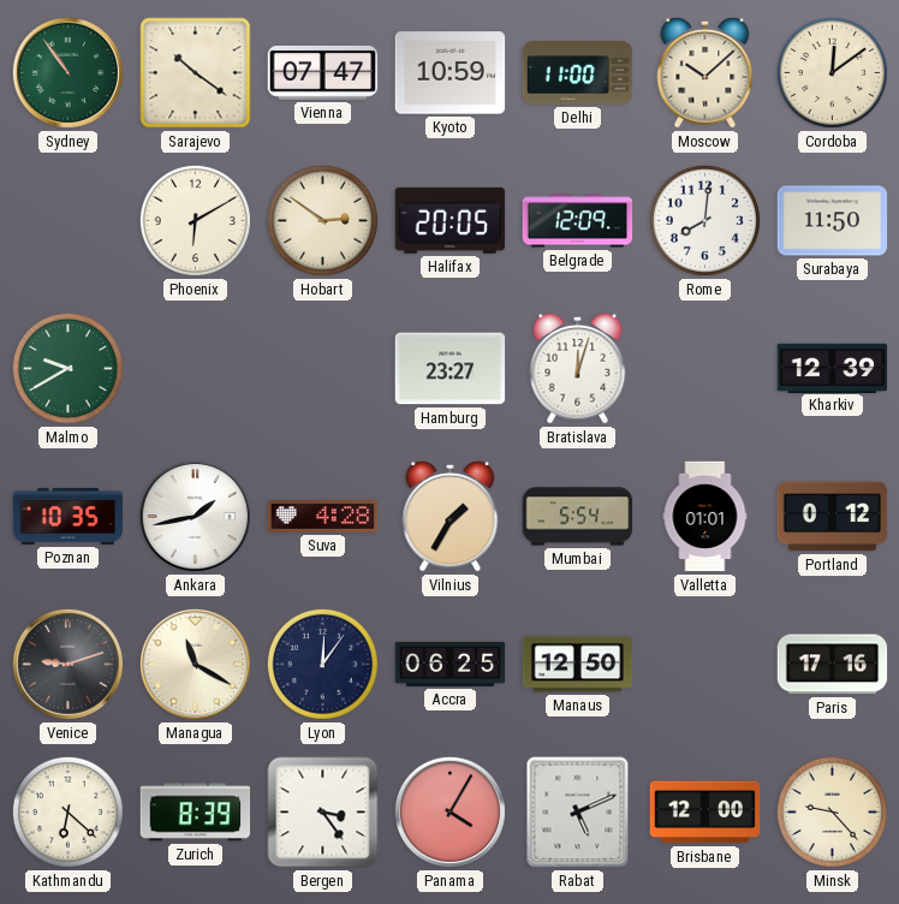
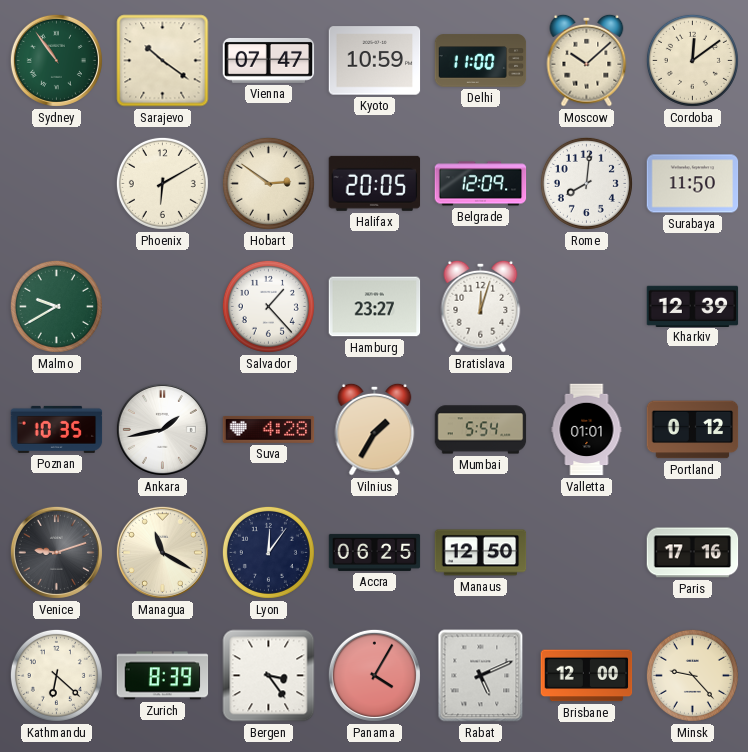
Salvador: none -> 1:23 (268, 306)
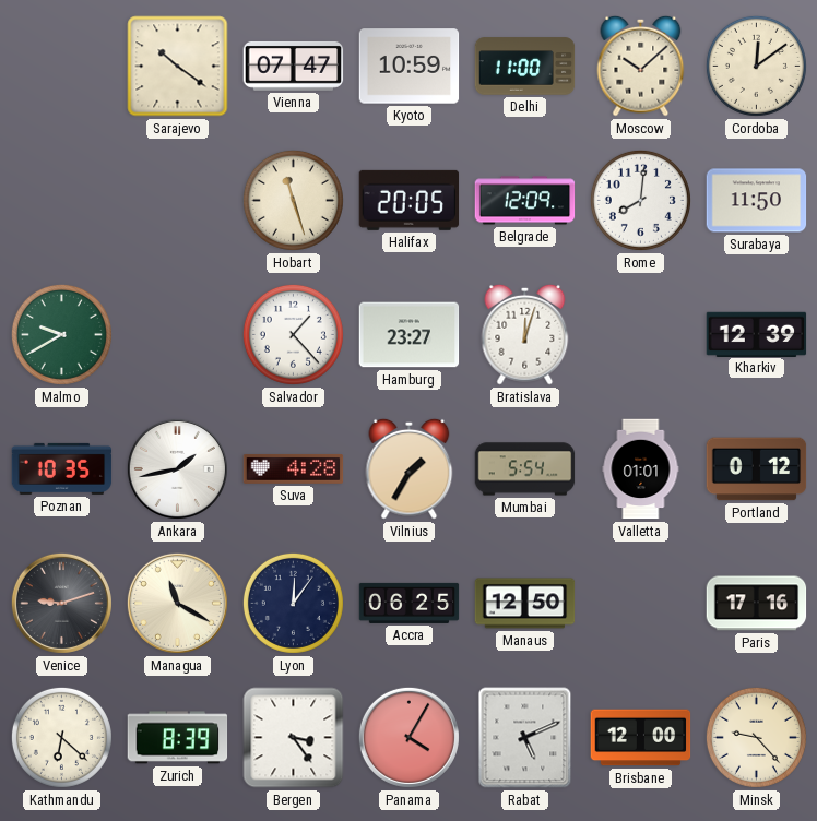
Sydney: 10:54 -> none (56, 60)
Phoenix: 6:10 -> none (162, 183)
Hobart: 2:51 -> 11:27 (293, 200)
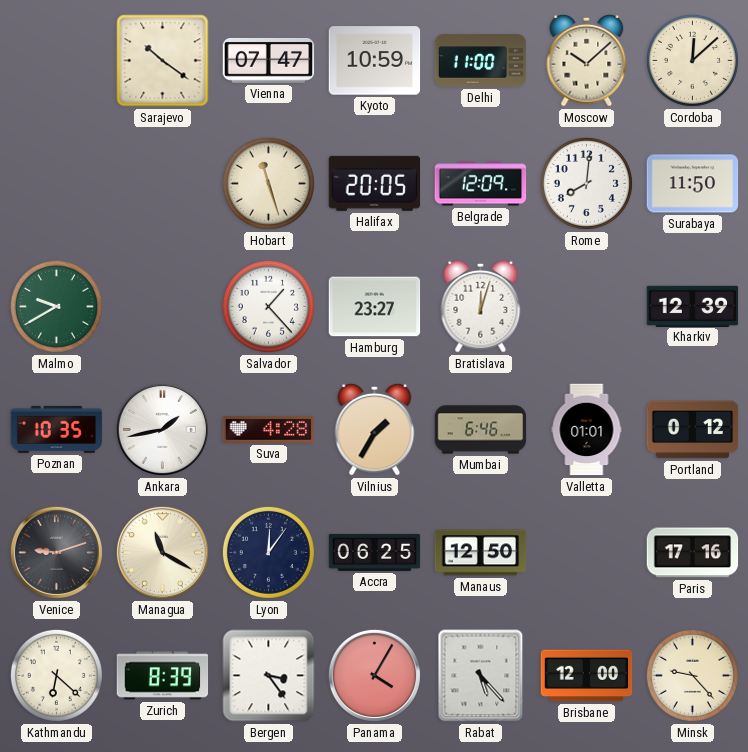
Cordoba: 12:09 -> 12:08 (692, 60)
Mumbai: 5:54 -> 6:46 (481, 430)
Rabat: 5:11 -> 5:23 (481, 676)
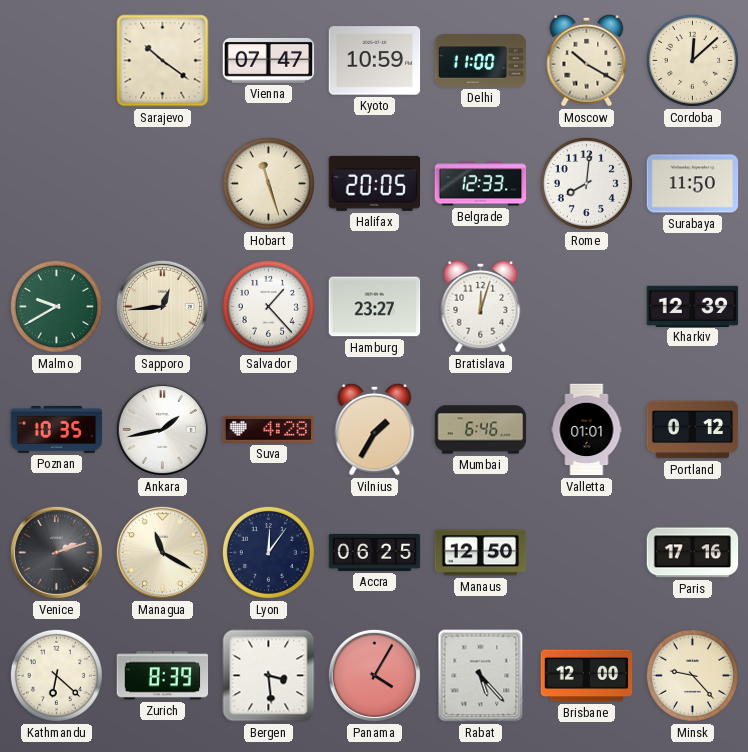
Moscow: 10:08 -> 10:20 (587, 60)
Belgrade: 12:09 -> 12:33 (481, 184)
Sapporo: none -> 12:44 (162, 306)
Venice: 9:12 -> 2:12 (56, 552)
Bergen: 3:24 -> 3:29 (269, 676)
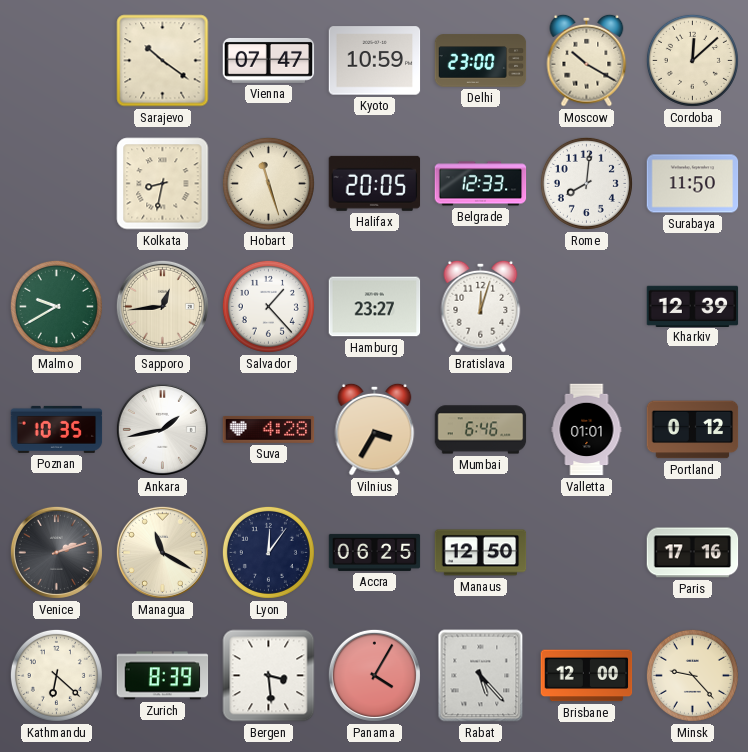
Delhi: 11:00 -> 23:00 (481, 61)
Kolkata: none -> 8:32 (163, 184)
Vilnius: 1:35 -> 3:35 (375, 429)
